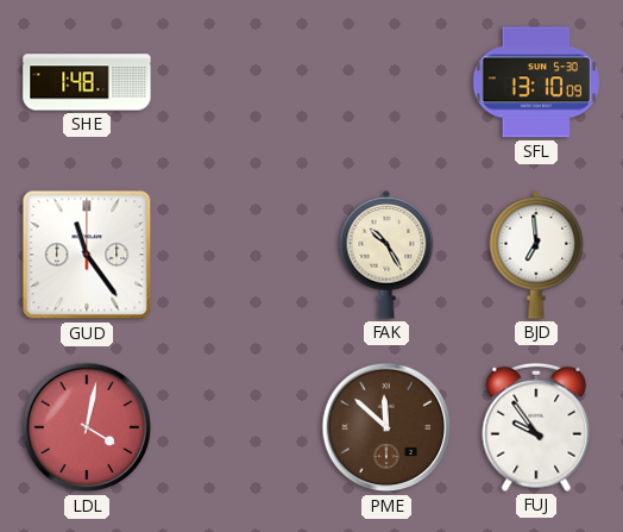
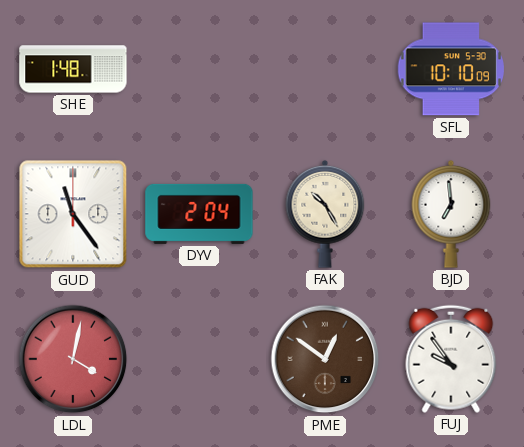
SFL: 13:10 -> 10:10 (450, 69)
DYV: none -> 2:04 (199, 214)
PME: 11:52 -> 12:51 (325, 359)
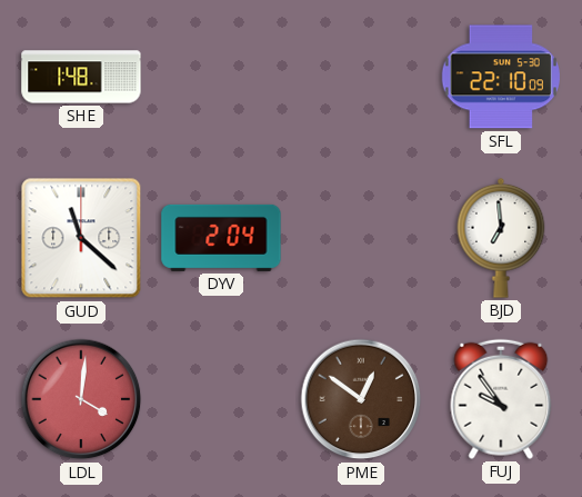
SFL: 10:10 -> 22:10 (500, 77)
GUD: 11:24 -> 11:22 (81, 238)
FAK: 10:25 -> none (325, 214)
LDL: 4:02 -> 4:01 (81, 399)
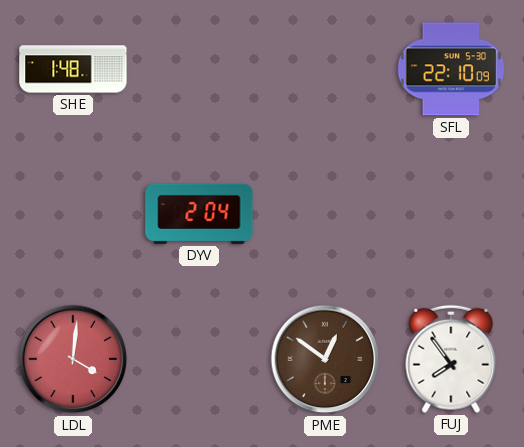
GUD: 11:22 -> none (81, 238)
BJD: 6:59 -> none (501, 238)
FUJ: 9:54 -> 7:54 (451, 359)
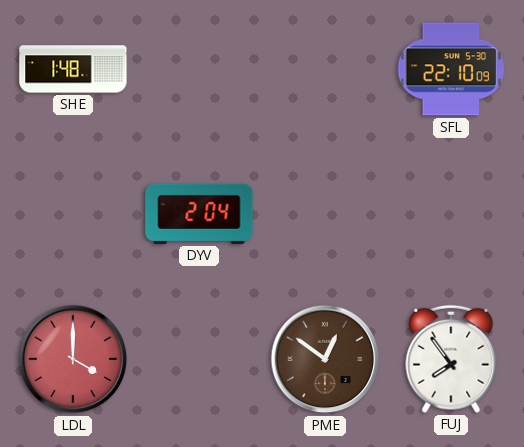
LDL: 4:01 -> 4:00 (73, 359)
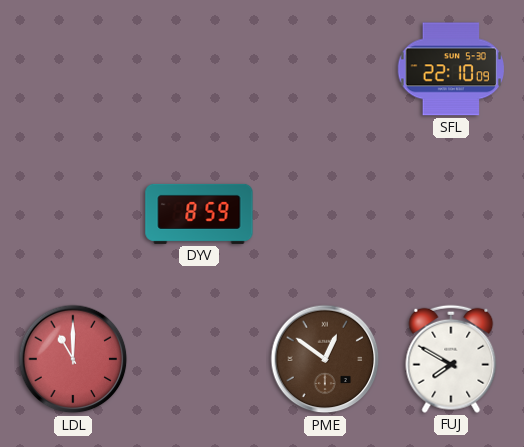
SHE: 1:48 -> none (73, 69)
DYV: 2:04 -> 8:59 (199, 214)
LDL: 4:00 -> 11:00 (73, 359)
FUJ: 7:54 -> 7:50 (451, 359)
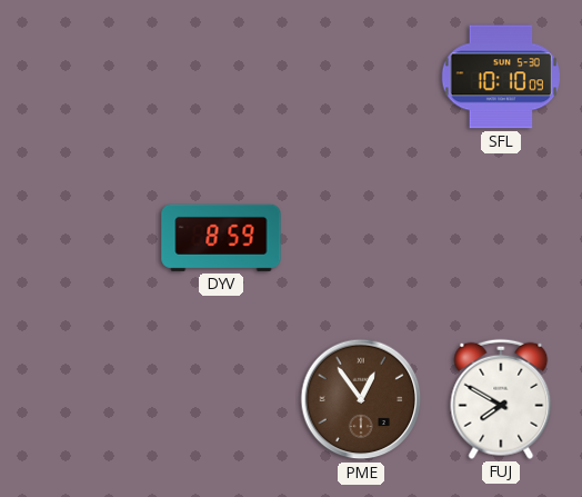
SFL: 22:10 -> 10:10 (500, 77)
LDL: 11:00 -> none (73, 359)
PME: 12:51 -> 12:54 (361, 399)
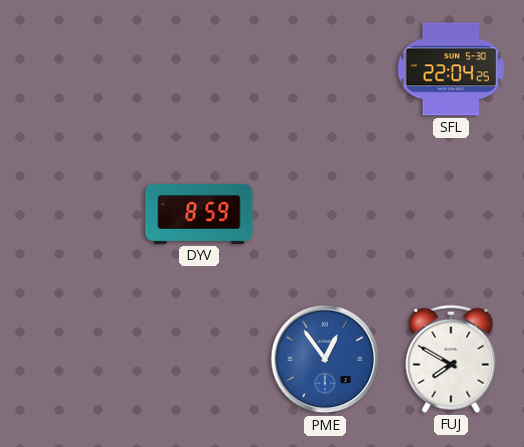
SFL: 10:10 -> 22:04 (450, 69)
PME dial: brown -> blue (325, 359)
